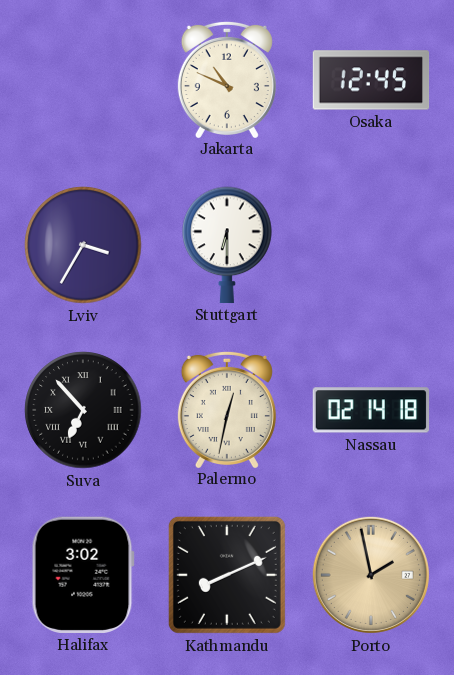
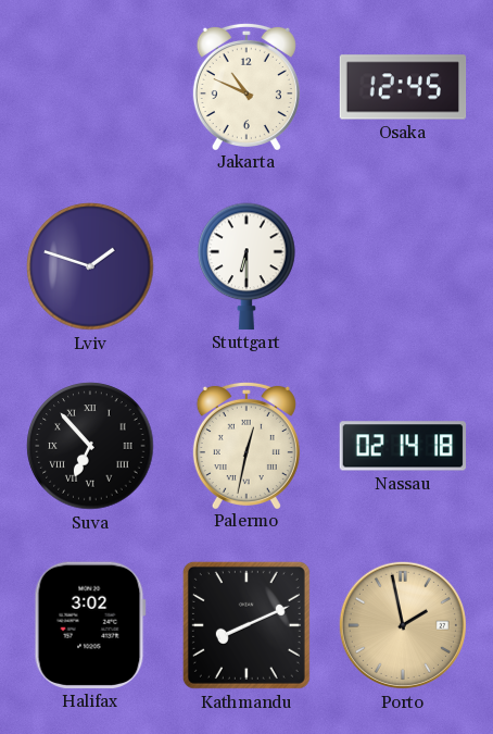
Lviv: 3:35 -> 1:48 (90, 266)
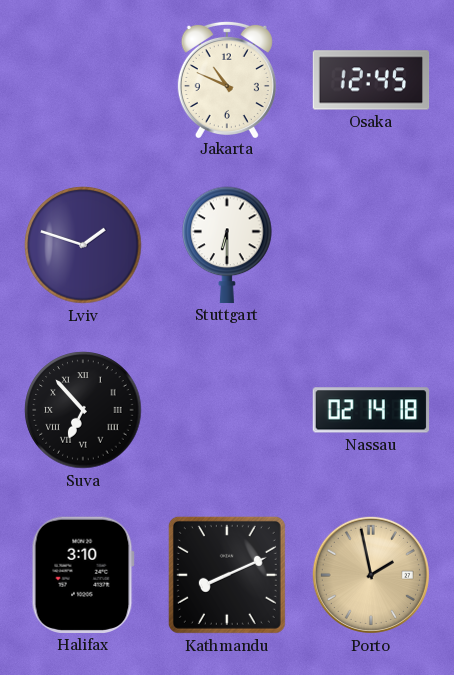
Palermo: 12:32 -> none (246, 445)
Halifax: 3:02 -> 3:10 (83, 575)
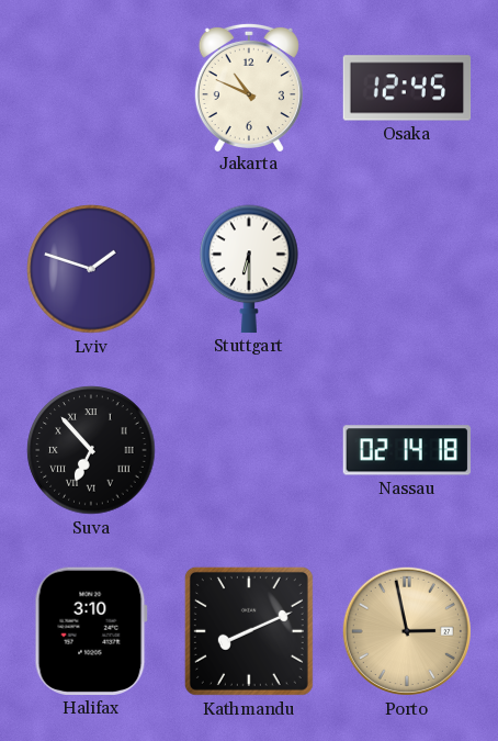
Porto: 1:58 -> 2:58 (407, 631)
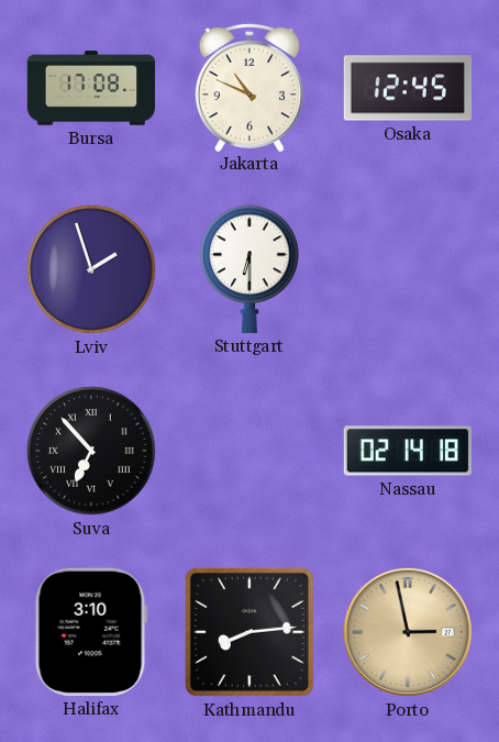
Bursa: none -> 17:08 (91, 88)
Lviv: 1:48 -> 1:57 (91, 269)
Kathmandu: 8:11 -> 8:14 (249, 632)
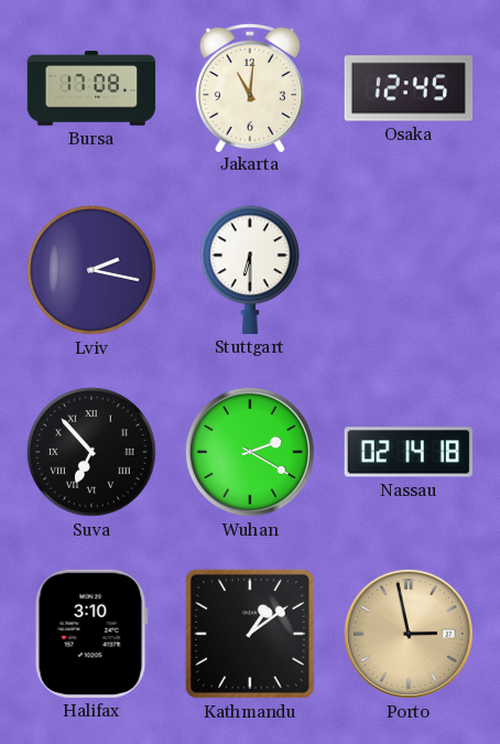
Jakarta: 10:49 -> 11:01 (250, 87)
Lviv: 1:57 -> 2:17 (91, 270)
Wuhan: none -> 2:20 (250, 452)
Kathmandu: 8:14 -> 1:09 (250, 634)
